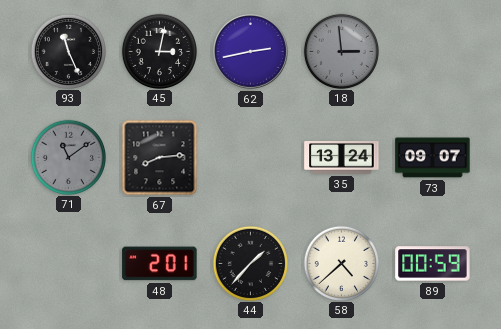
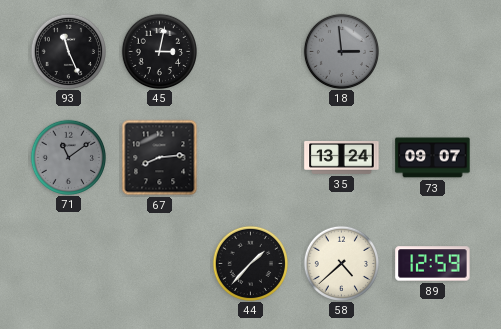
62: 2:43 -> none (251, 52)
48: 2:01 -> none (160, 264)
89: 00:59 -> 12:59 (433, 264)
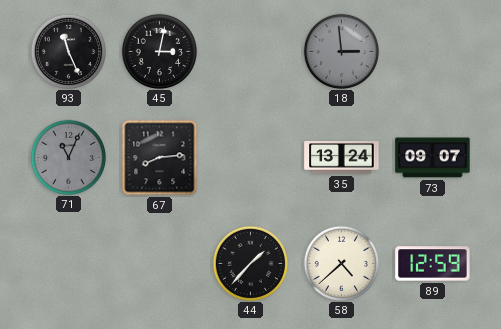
71: 11:09 -> 11:04 (68, 157)
